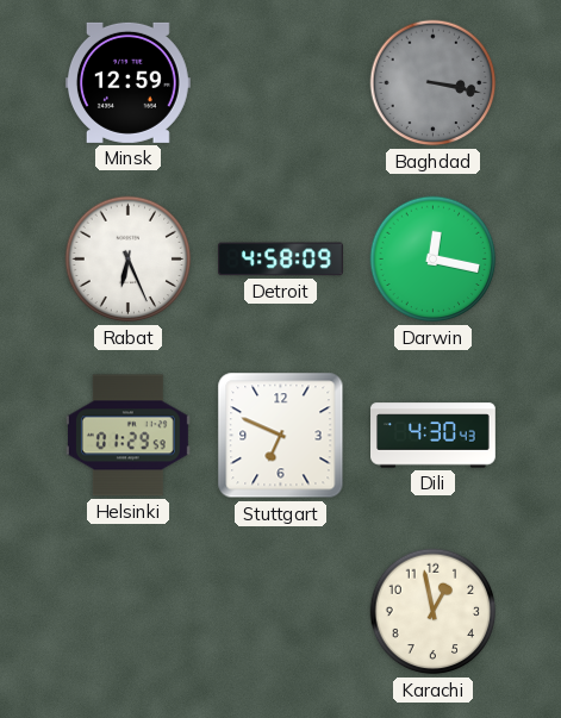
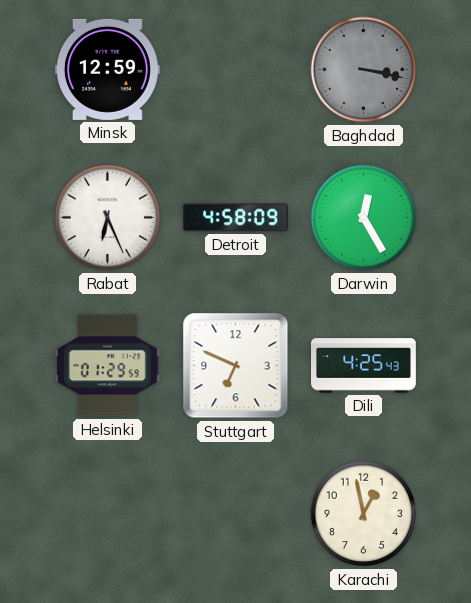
Darwin: 12:17 -> 12:25 (364, 218)
Dili: 4:30 -> 4:25 (364, 366)
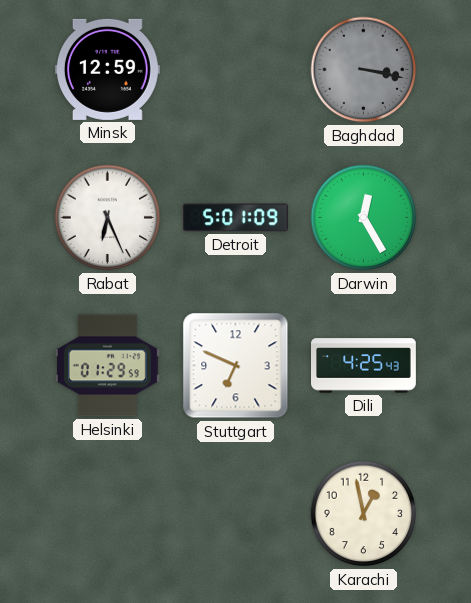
Detroit: 4:58 -> 5:01 (235, 218)
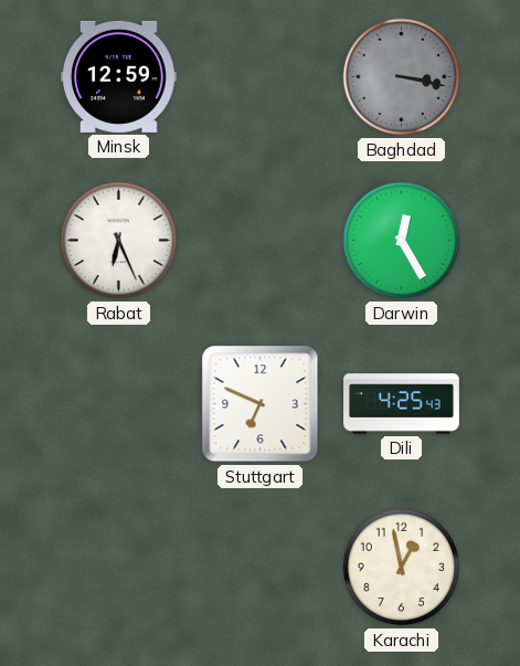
Detroit: 5:01 -> none (235, 218)
Helsinki: 01:29 -> none (107, 366)
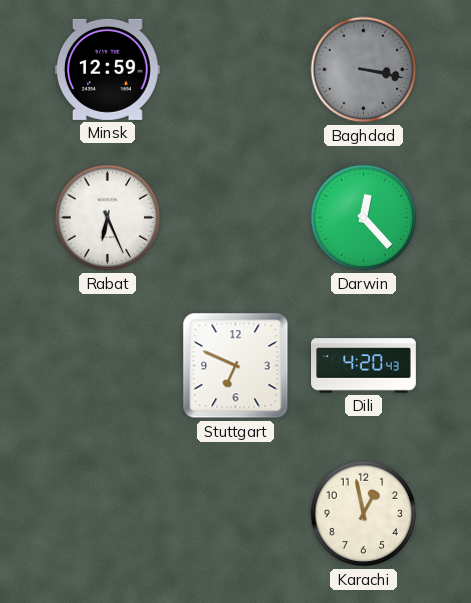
Darwin: 12:25 -> 12:23 (364, 218)
Dili: 4:25 -> 4:20 (364, 366)
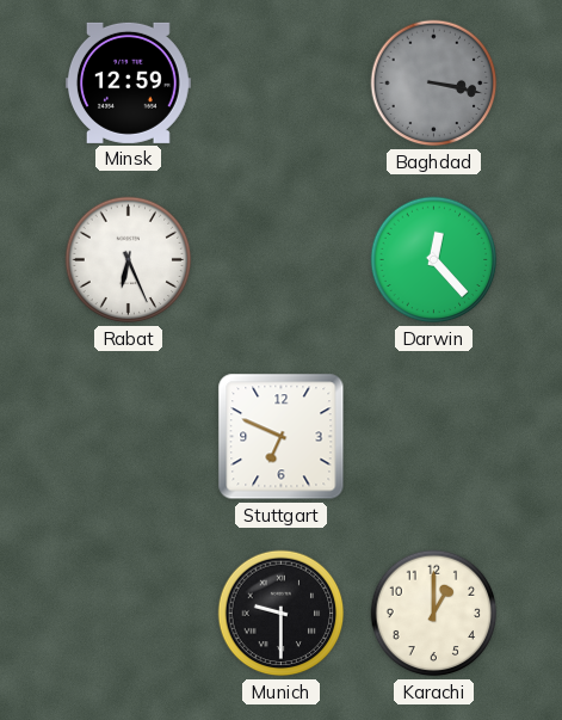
Dili: 4:20 -> none (364, 366)
Munich: none -> 9:30 (282, 614)
Karachi: 12:58 -> 1:00 (434, 614)
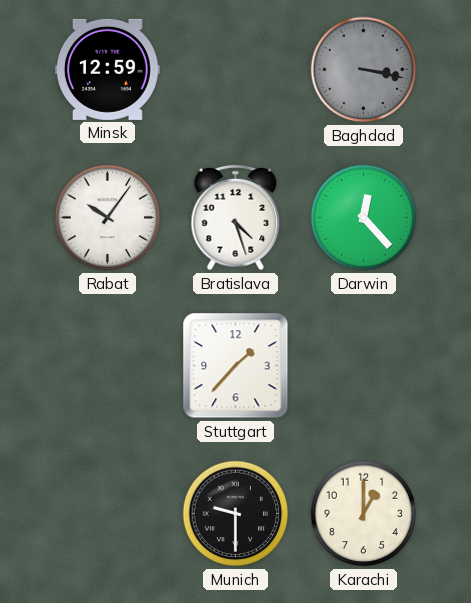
Rabat: 6:26 -> 10:06 (108, 218)
Bratislava: none -> 4:27 (236, 218)
Stuttgart: 6:49 -> 1:37 (236, 366)
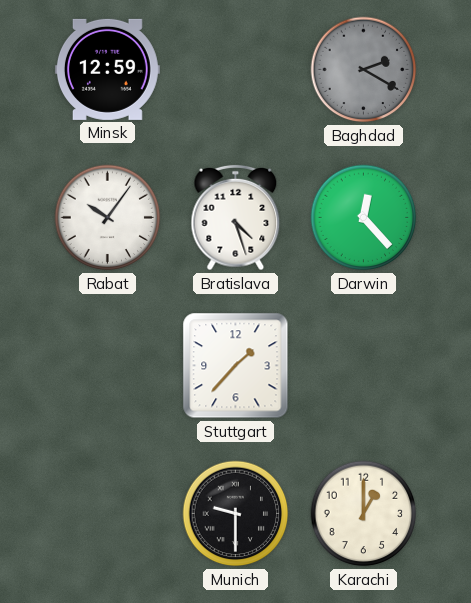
Baghdad: 3:17 -> 2:20 (364, 70)
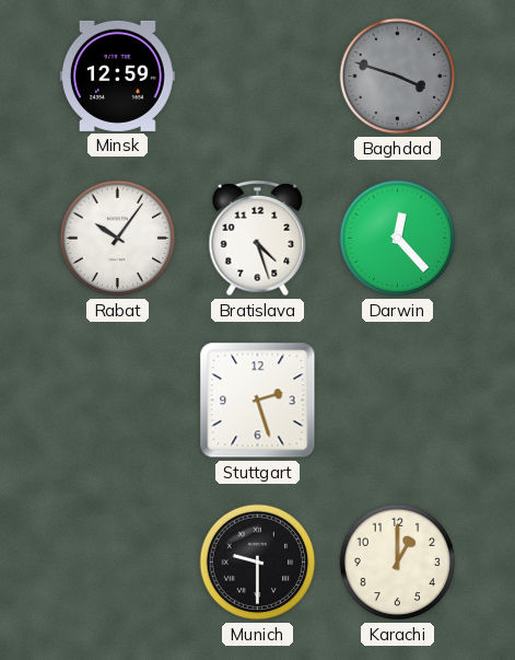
Baghdad: 2:20 -> 3:48 (398, 77)
Stuttgart: 1:37 -> 2:27 (258, 401)
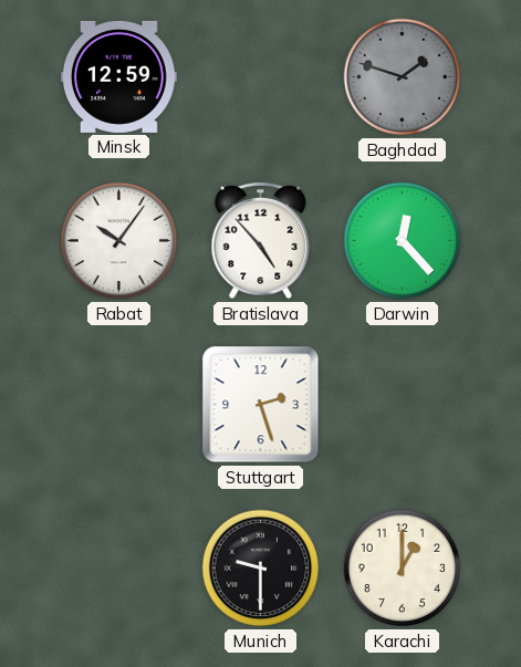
Baghdad: 3:48 -> 1:48 (403, 77)
Bratislava: 4:27 -> 4:53 (261, 241)
